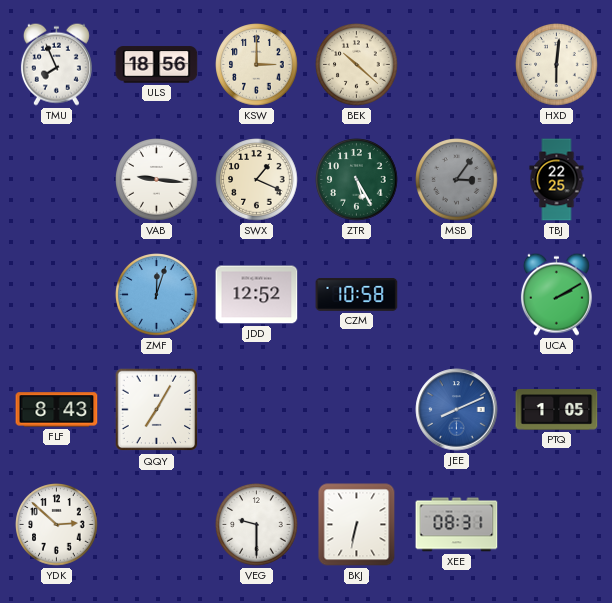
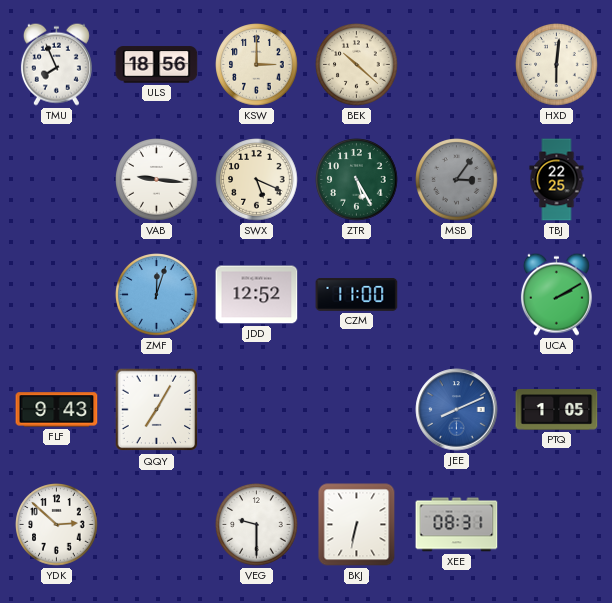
SWX: 1:19 -> 5:19 (257, 180)
CZM: 10:58 -> 11:00 (357, 295)
FLF: 8:43 -> 9:43 (57, 410)
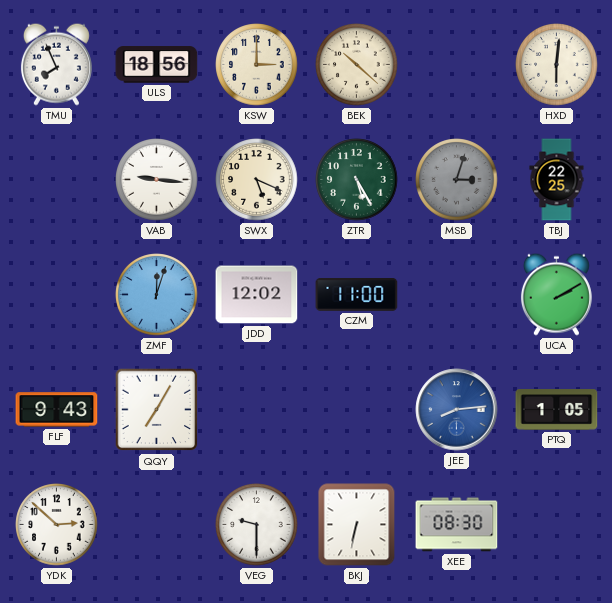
MSB: 3:06 -> 3:03 (457, 180)
JDD: 12:52 -> 12:02 (257, 295)
JEE: 8:11 -> 8:14 (457, 410)
XEE: 08:31 -> 08:30 (457, 525)
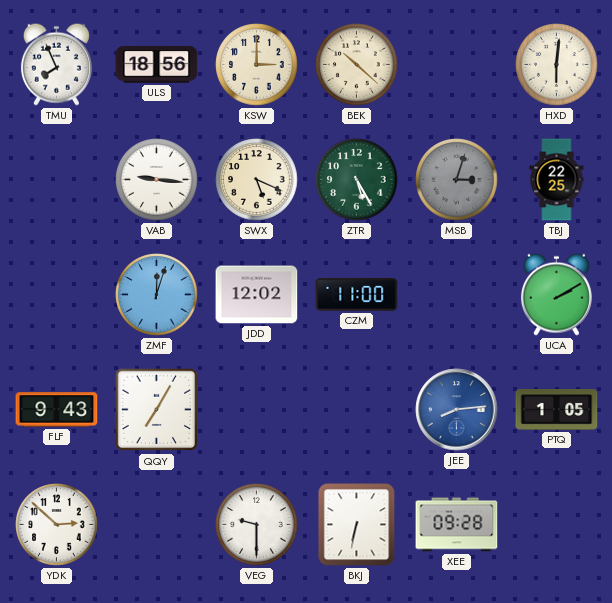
XEE: 08:30 -> 09:28 (457, 525)
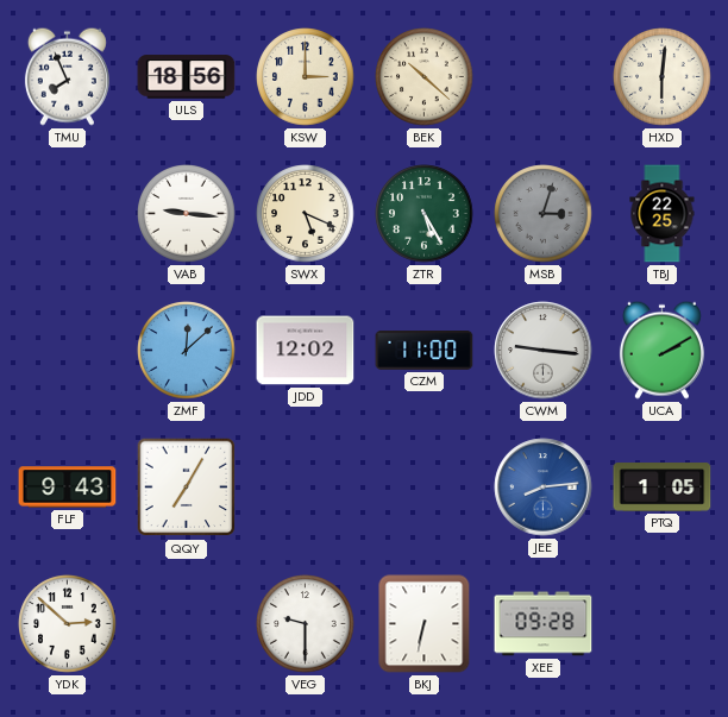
ZMF: 12:03 -> 12:08 (187, 351)
CWM: none -> 9:16 (544, 351)
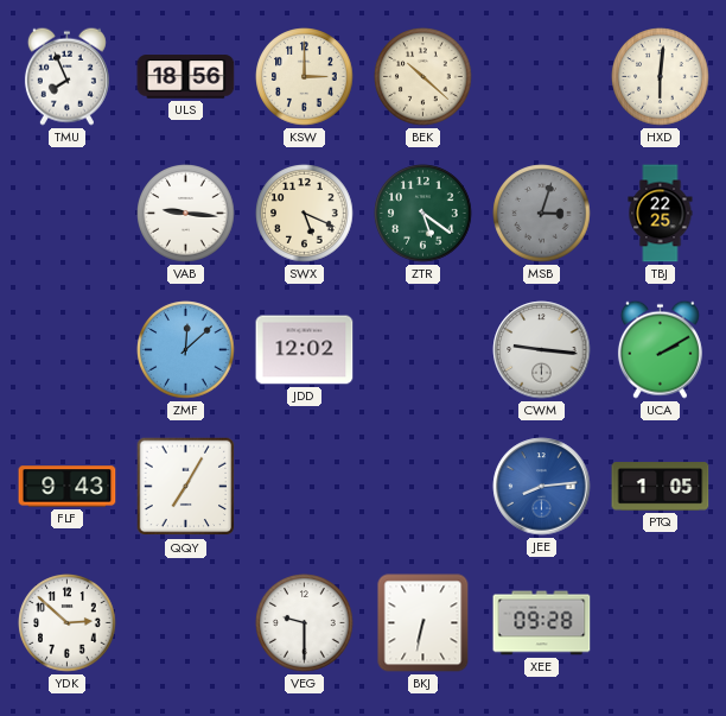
ZTR: 5:25 -> 5:21 (423, 214)
CZM: 11:00 -> none (425, 351)
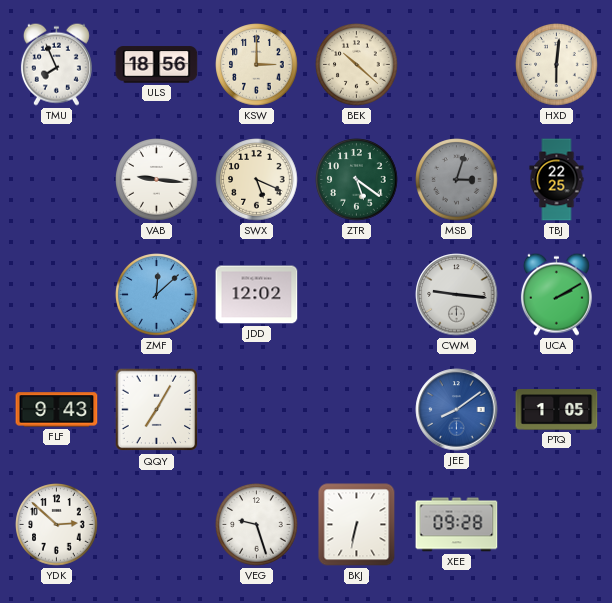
JEE: 8:14 -> 8:09 (457, 410)
VEG: 9:30 -> 9:27 (257, 525)
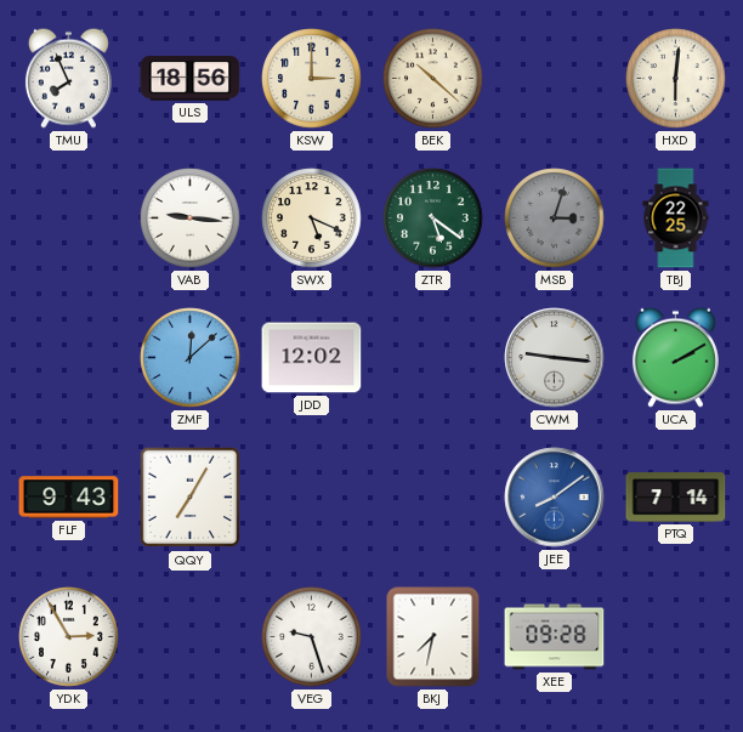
PTQ: 1:05 -> 7:14 (676, 498)
YDK: 2:52 -> 2:55 (69, 637)
BKJ: 6:32 -> 7:32 (433, 637)
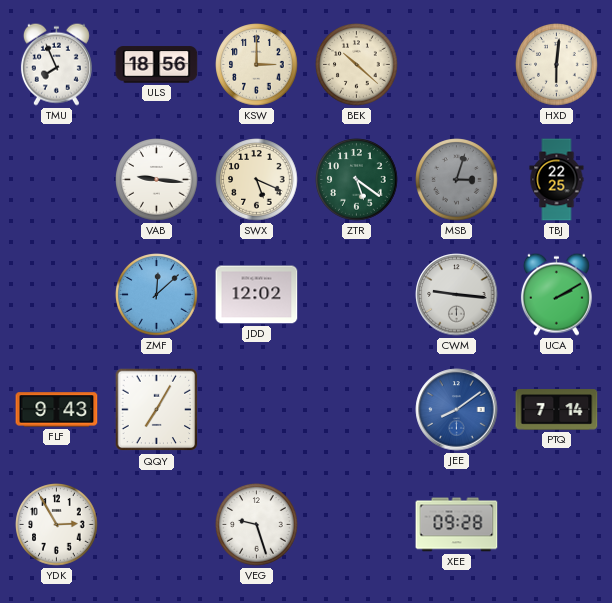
BKJ: 7:32 -> none (433, 637)
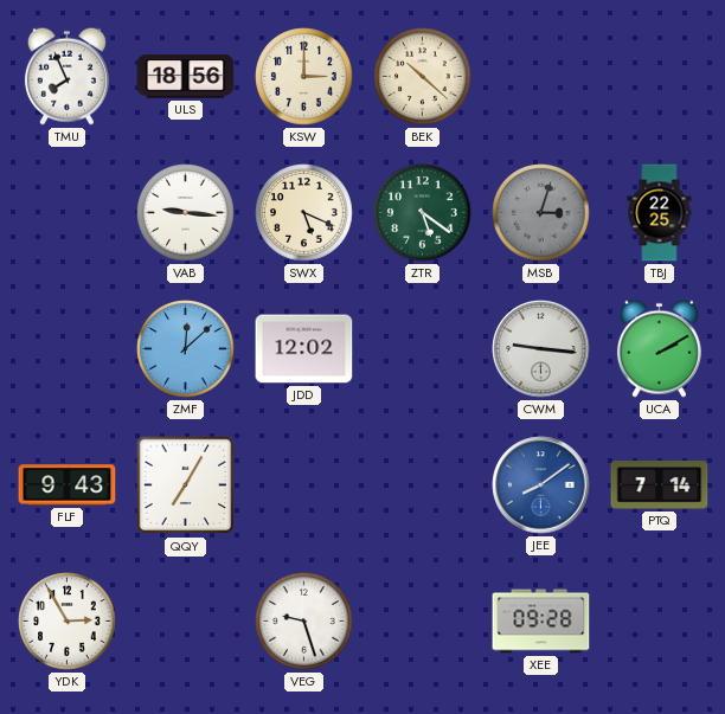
HXD: 6:01 -> none (557, 65)
